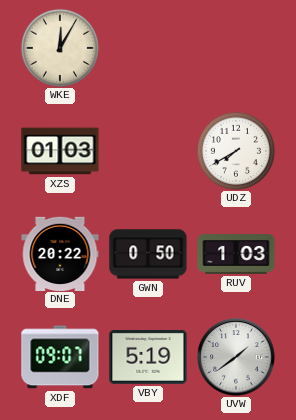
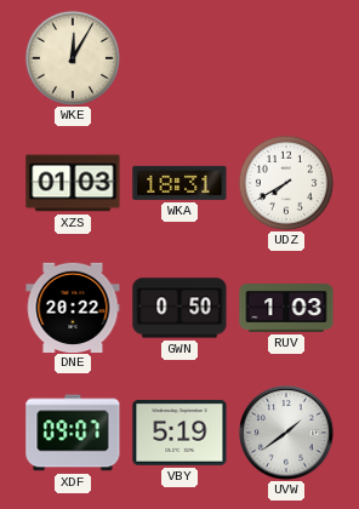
WKA: none -> 18:31 (180, 183)
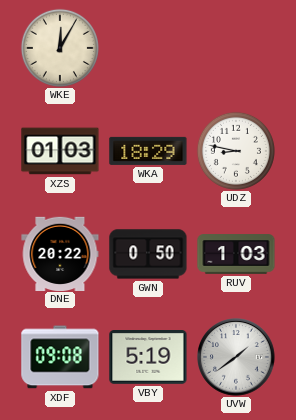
WKA: 18:31 -> 18:29 (148, 151)
UDZ: 7:40 -> 8:47 (236, 151)
XDF: 09:07 -> 09:08 (60, 357)
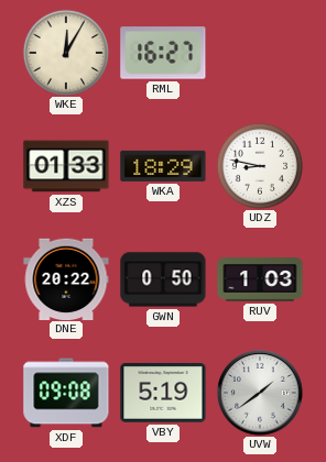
RML: none -> 16:27 (163, 53)
XZS: 01:03 -> 01:33 (66, 166)
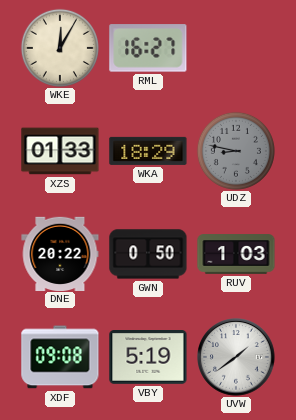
UDZ dial: white -> grey (236, 151)
